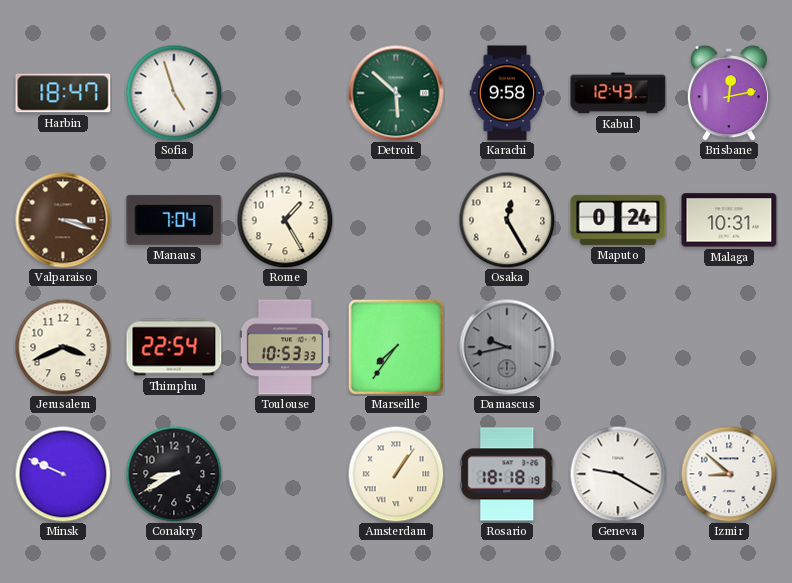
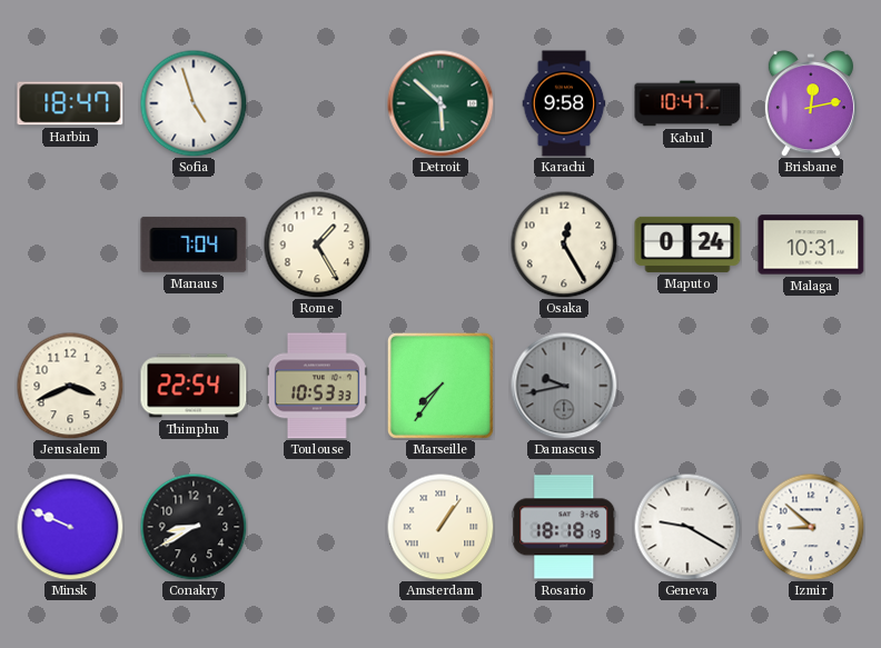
Kabul: 12:43 -> 10:47 (687, 103)
Valparaiso: 3:18 -> none (63, 220)
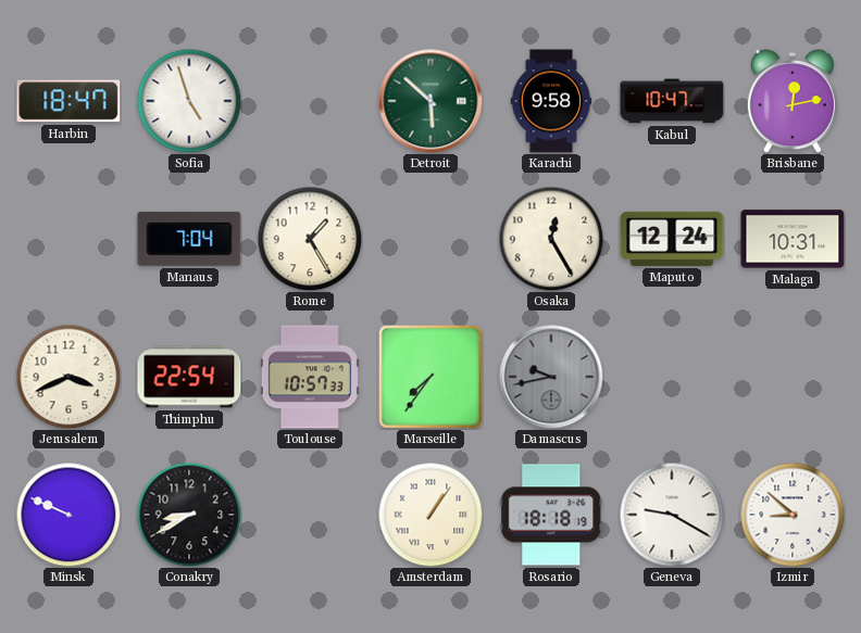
Maputo: 0:24 -> 12:24 (672, 239)
Toulouse: 10:53 -> 10:57 (310, 377)
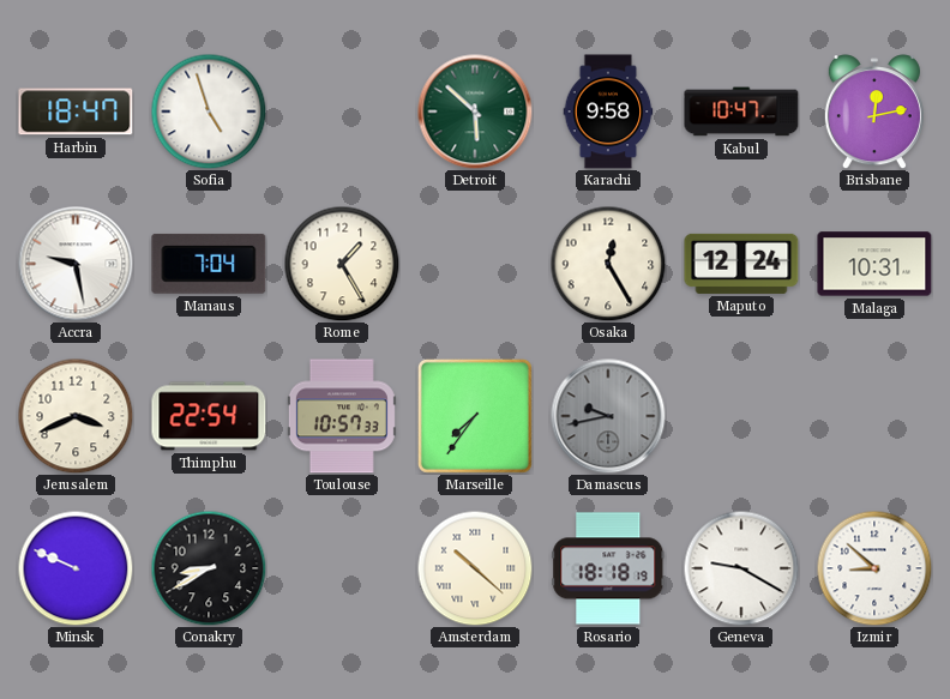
Accra: none -> 9:28 (76, 264)
Amsterdam: 1:06 -> 10:22 (475, 568)
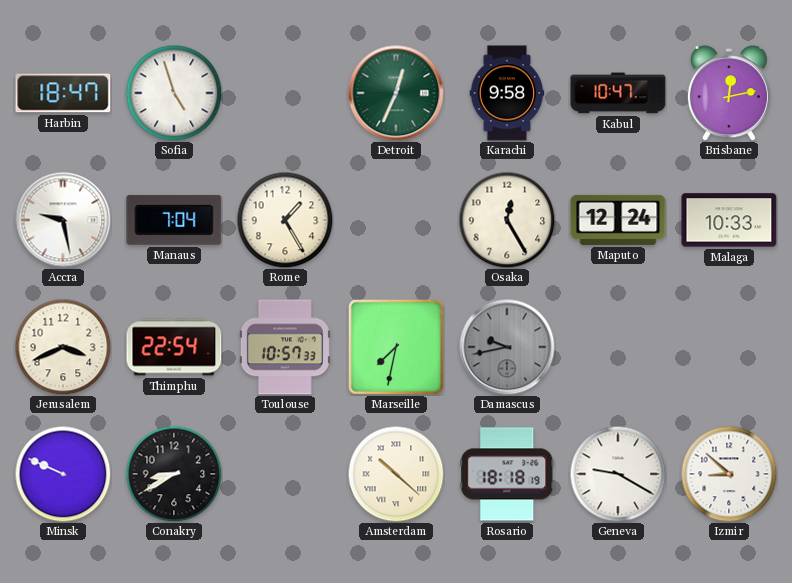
Detroit: 5:52 -> 12:34 (396, 93)
Malaga: 10:31 -> 10:33 (729, 220)
Marseille: 7:36 -> 7:32 (396, 347)
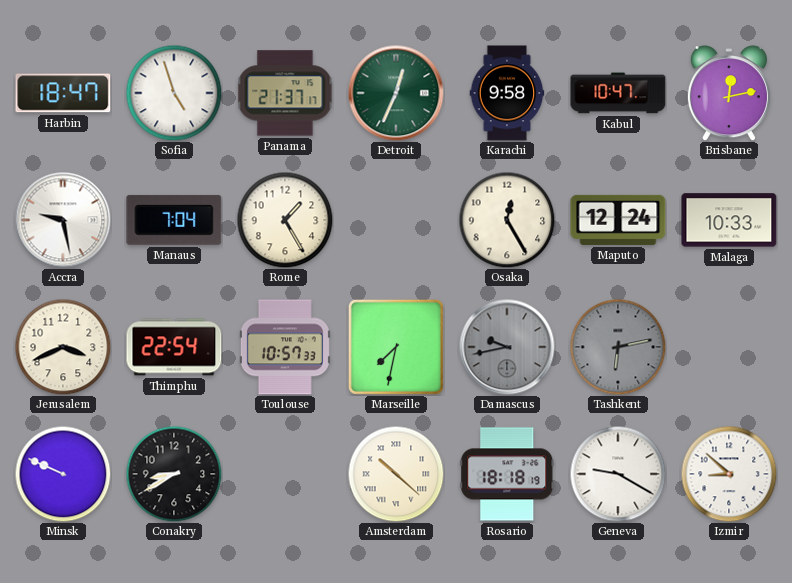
Panama: none -> 21:37 (285, 93)
Tashkent: none -> 6:13 (618, 347)
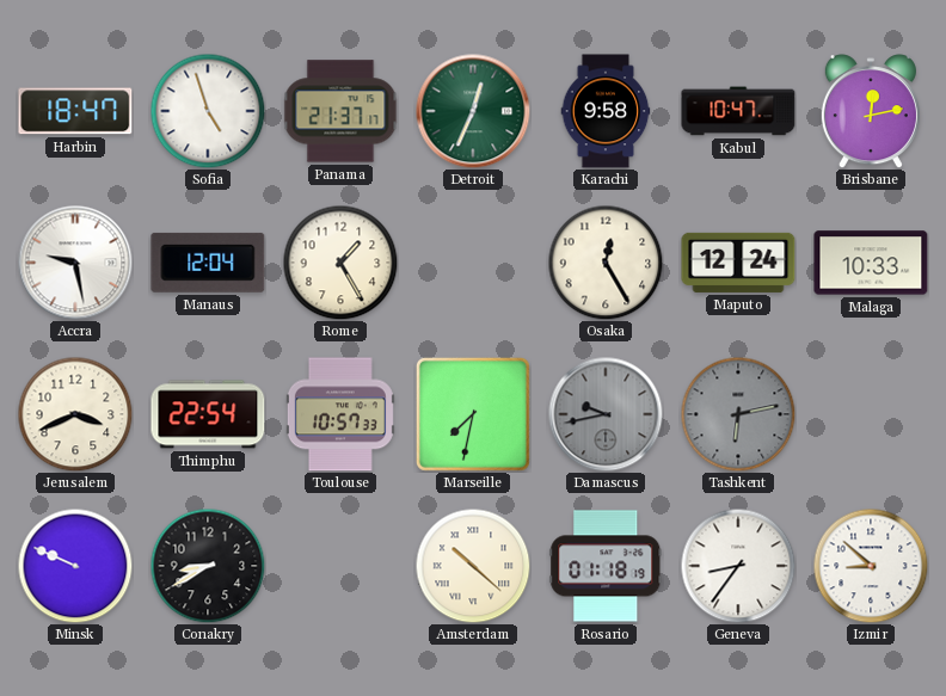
Manaus: 7:04 -> 12:04 (208, 263)
Rosario: 18:18 -> 01:18 (606, 566)
Geneva: 9:20 -> 8:36 (738, 566)
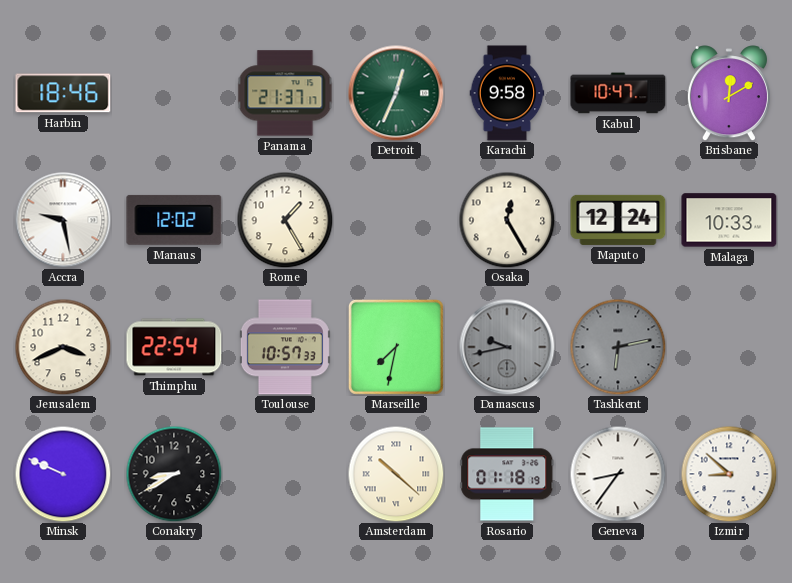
Harbin: 18:47 -> 18:46 (63, 93)
Sofia: 4:57 -> none (208, 111)
Brisbane: 12:13 -> 12:10 (729, 93)
Manaus: 12:04 -> 12:02 (174, 220)
